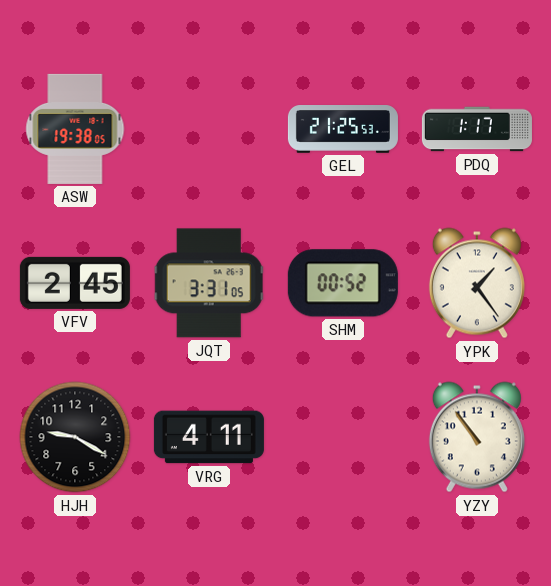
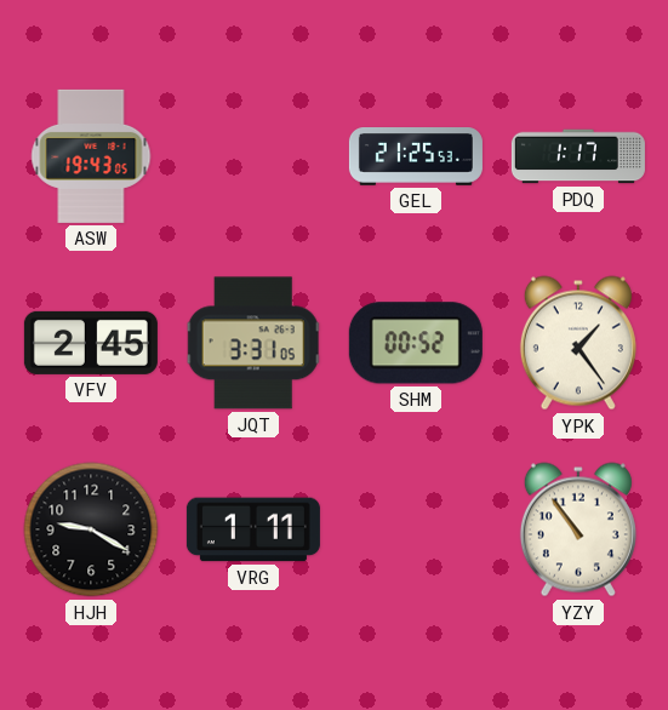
ASW: 19:38 -> 19:43 (91, 156)
VRG: 4:11 -> 1:11 (253, 529)
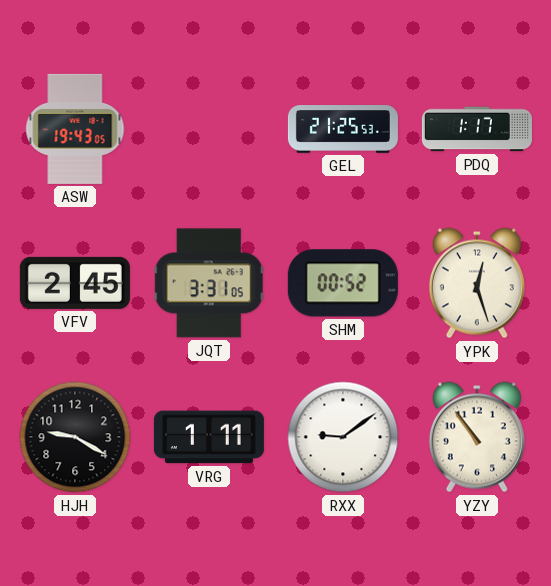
YPK: 1:24 -> 12:27 (477, 283)
RXX: none -> 9:09 (343, 437)
